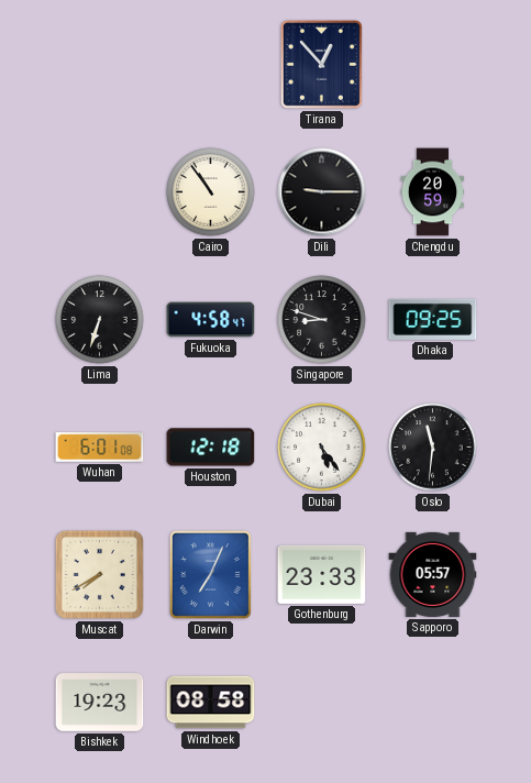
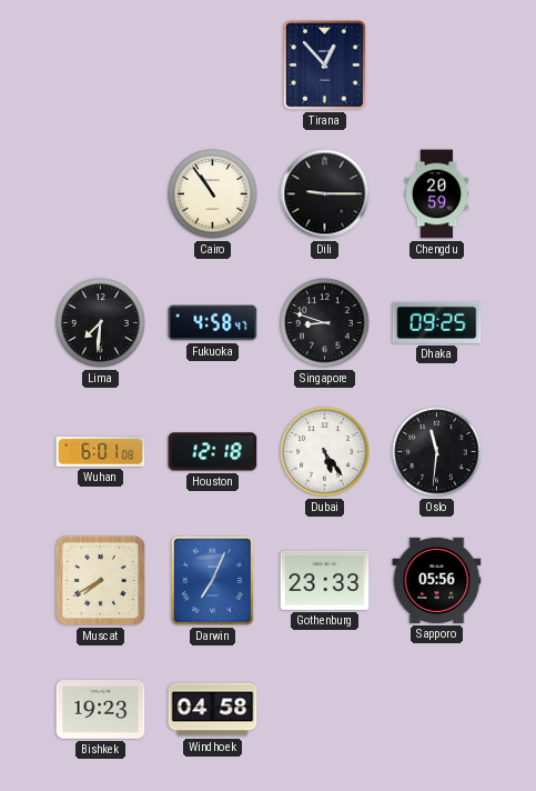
Lima: 6:33 -> 7:31 (101, 323)
Sapporo: 05:57 -> 05:56 (437, 580)
Windhoek: 08:58 -> 04:58 (213, 710)
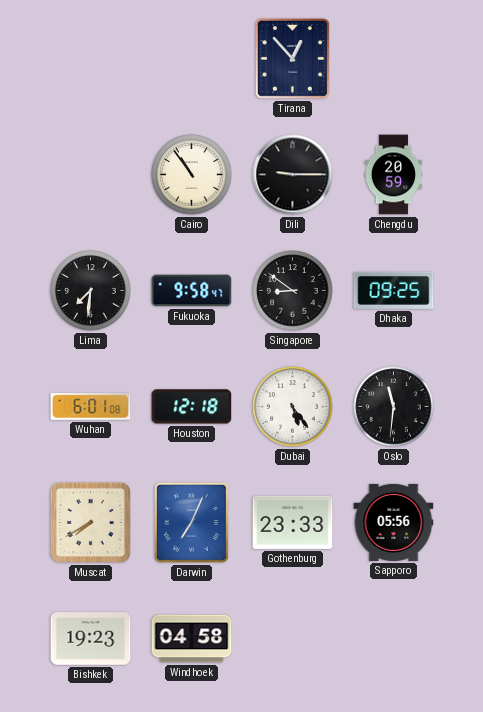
Fukuoka: 4:58 -> 9:58 (192, 291)
Singapore: 8:48 -> 8:51 (293, 291)
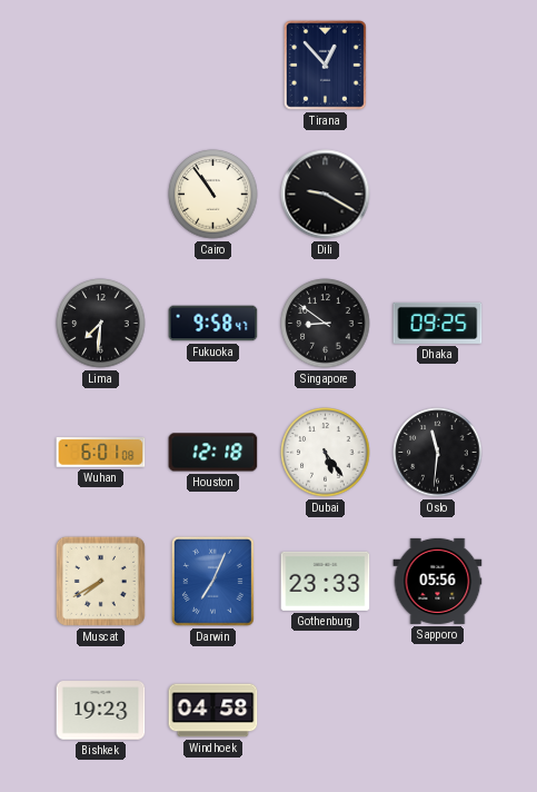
Dili: 9:15 -> 9:20 (326, 195)
Chengdu: 20:59 -> none (394, 175)
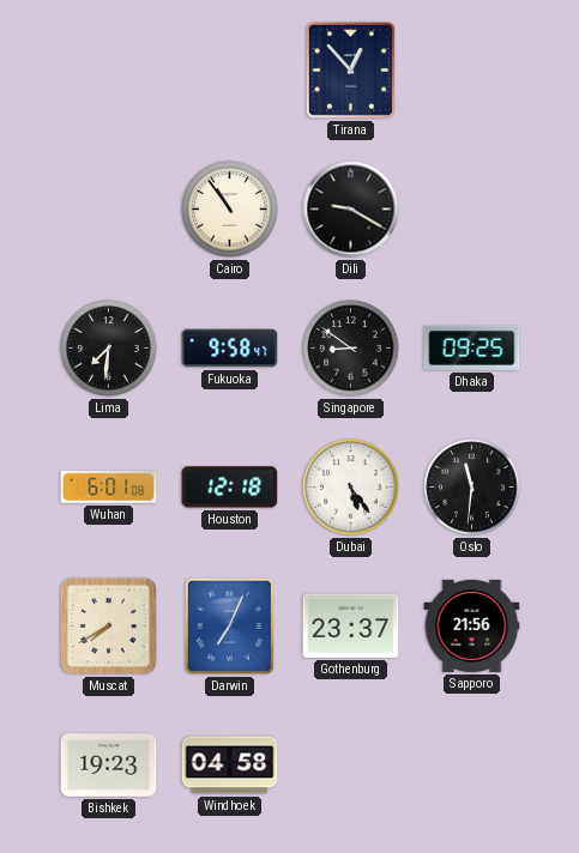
Gothenburg: 23:33 -> 23:37 (351, 625)
Sapporo: 05:56 -> 21:56 (472, 625)
